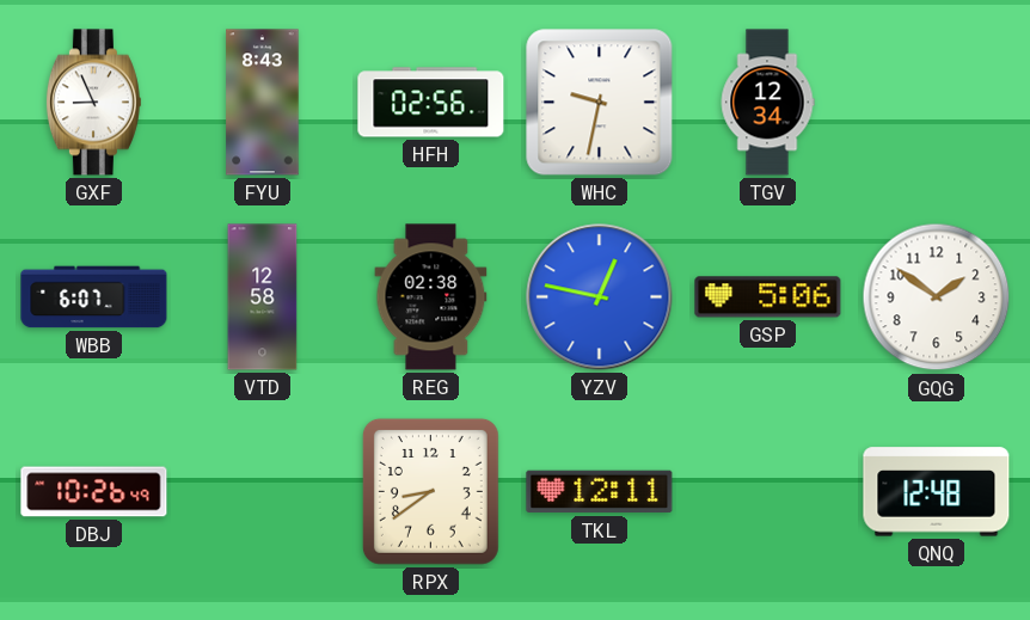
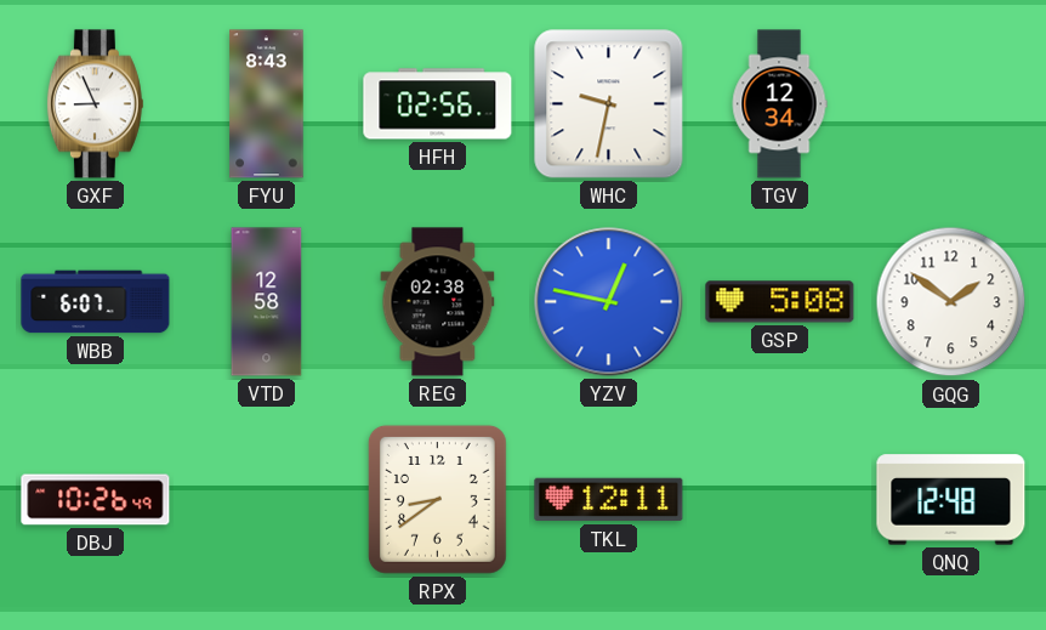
GSP: 5:06 -> 5:08 (780, 302)
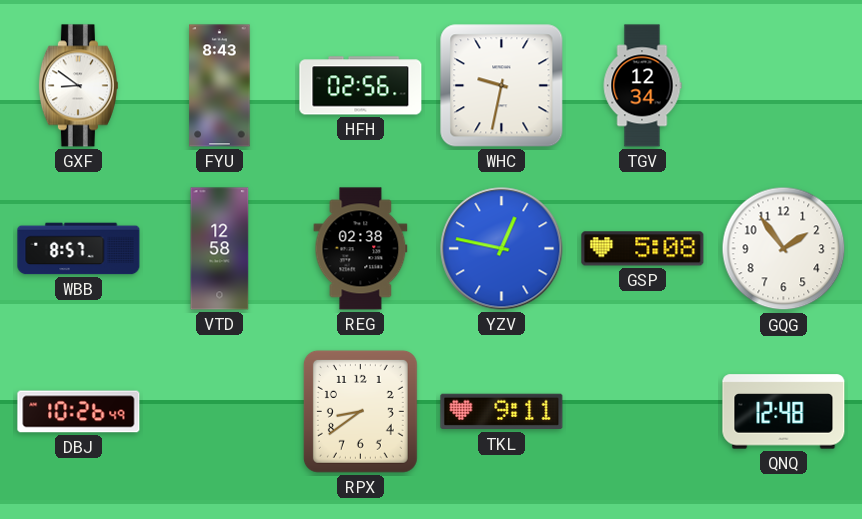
GXF: 8:56 -> 8:51 (78, 86)
WBB: 6:07 -> 8:57 (79, 249)
GQG: 1:51 -> 1:54 (784, 249)
TKL: 12:11 -> 9:11 (502, 412)
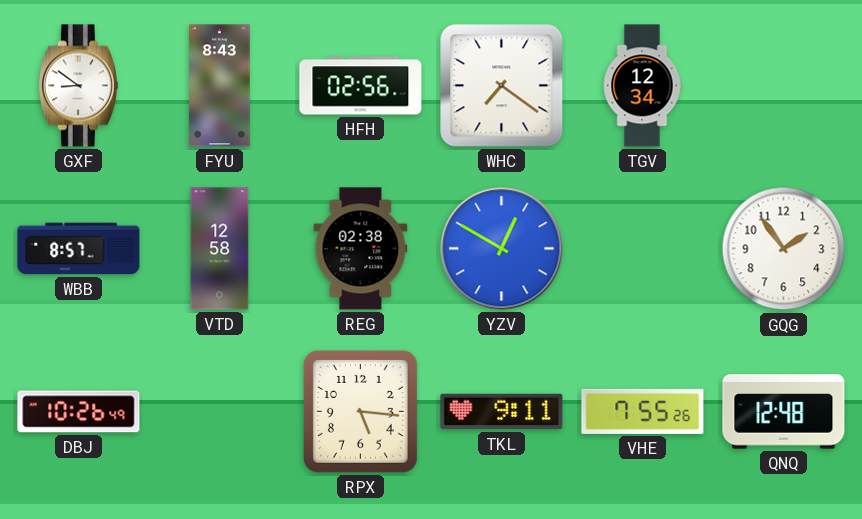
WHC: 9:32 -> 7:21 (502, 86)
YZV: 12:47 -> 12:50 (502, 249)
GSP: 5:08 -> none (643, 249)
RPX: 8:39 -> 5:16 (360, 411)
VHE: none -> 7:55 (643, 411)
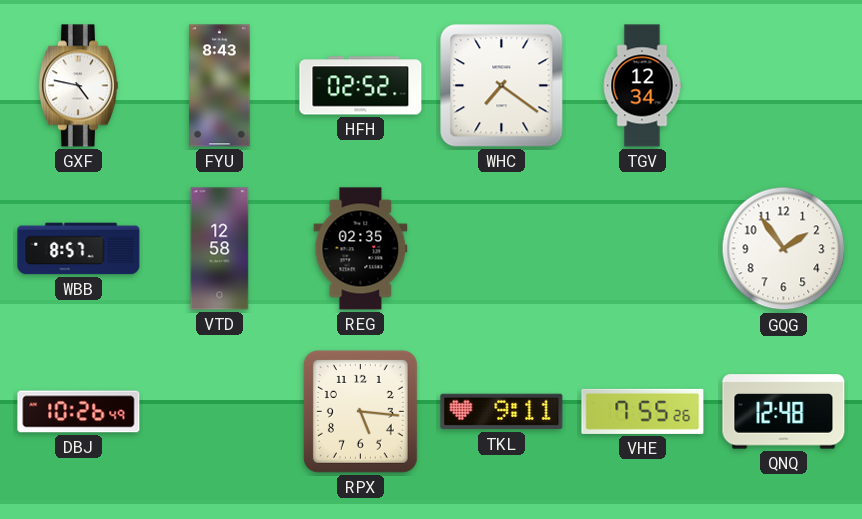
GXF: 8:51 -> 4:47 (78, 86)
HFH: 02:56 -> 02:52 (361, 86)
REG: 02:38 -> 02:35 (361, 249)
YZV: 12:50 -> none (502, 249)
